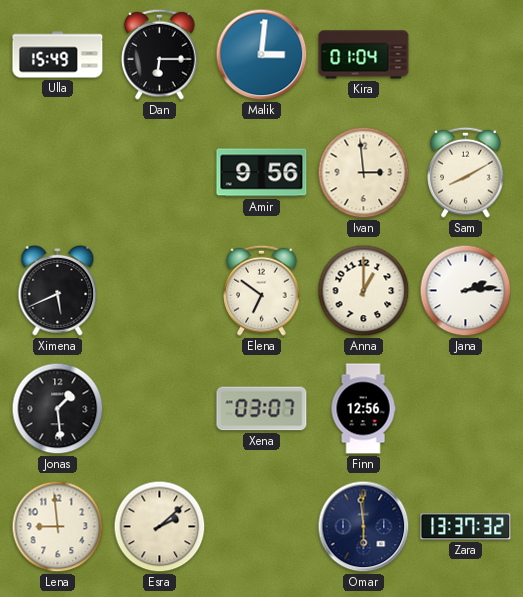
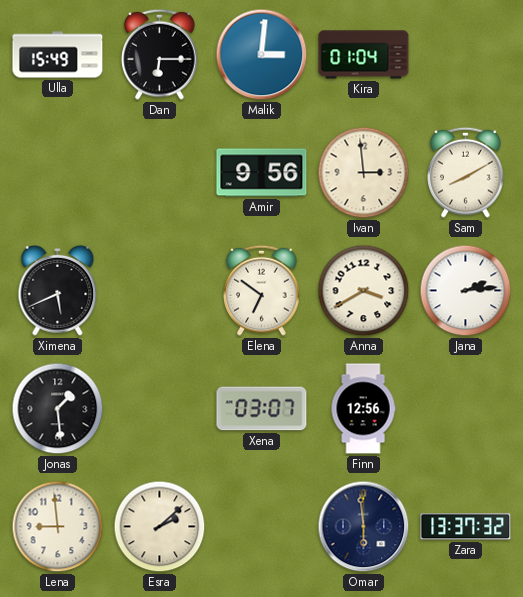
Anna: 1:00 -> 3:40 (364, 291)
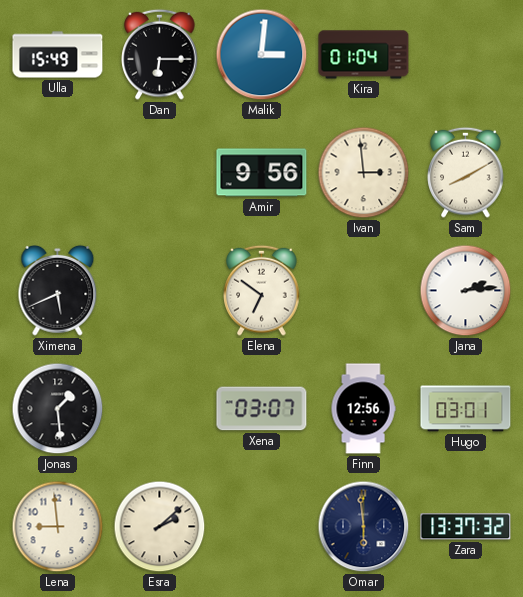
Anna: 3:40 -> none (364, 291)
Hugo: none -> 03:01 (466, 409)
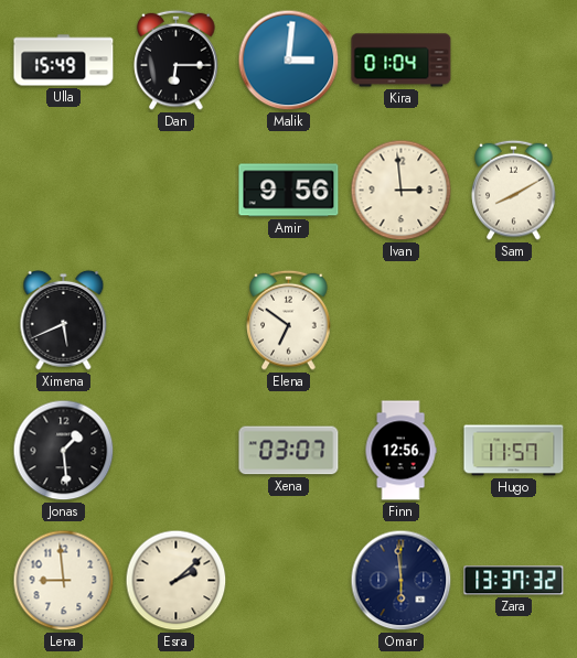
Jana: 2:14 -> none (466, 291)
Hugo: 03:01 -> 11:57 (514, 451)
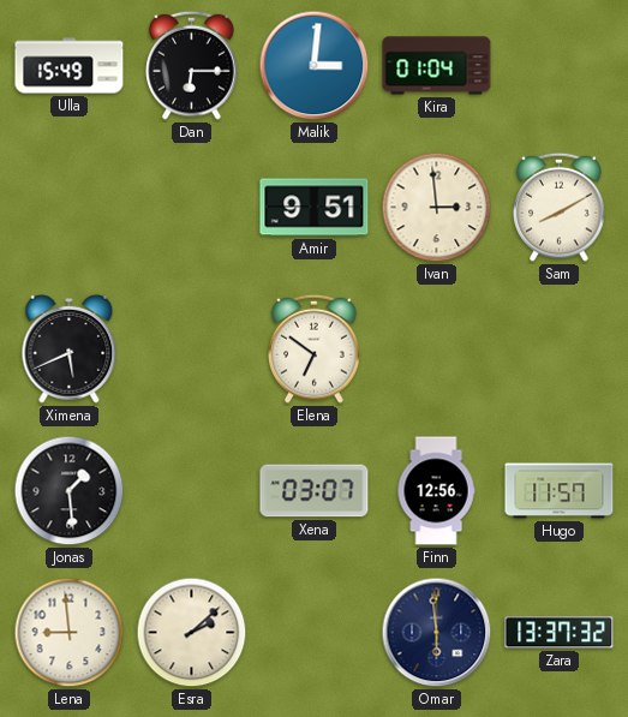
Amir: 9:56 -> 9:51 (315, 208)
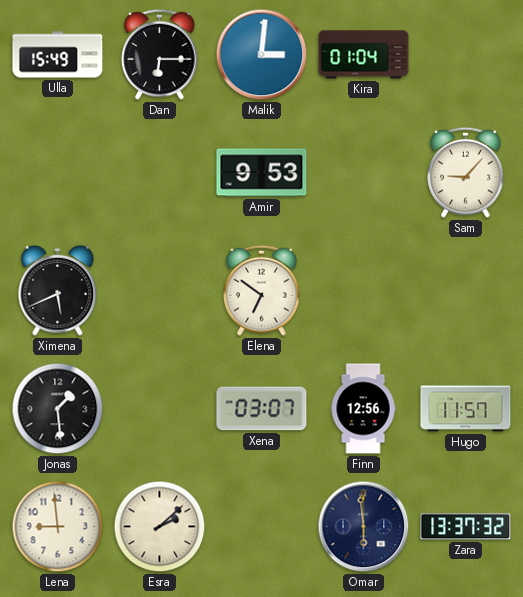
Amir: 9:51 -> 9:53 (262, 173)
Ivan: 2:59 -> none (437, 208)
Sam: 8:10 -> 9:07 (466, 172)
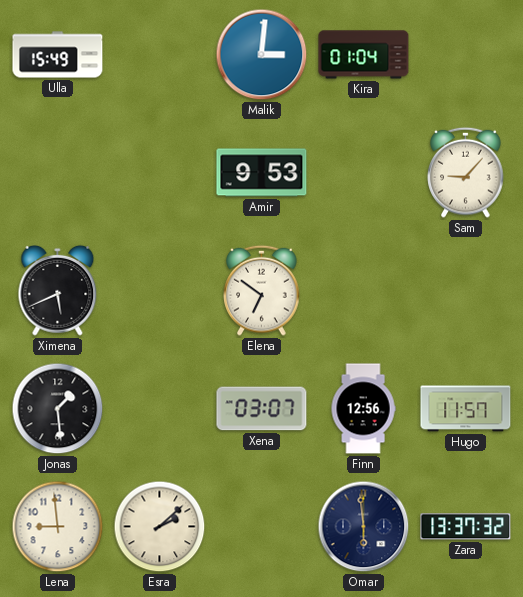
Dan: 6:15 -> none (160, 54)
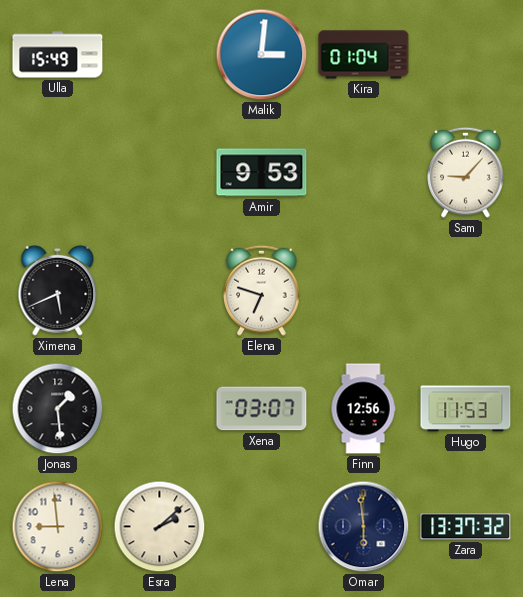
Elena: 6:51 -> 6:48 (262, 290)
Hugo: 11:57 -> 11:53 (466, 409)
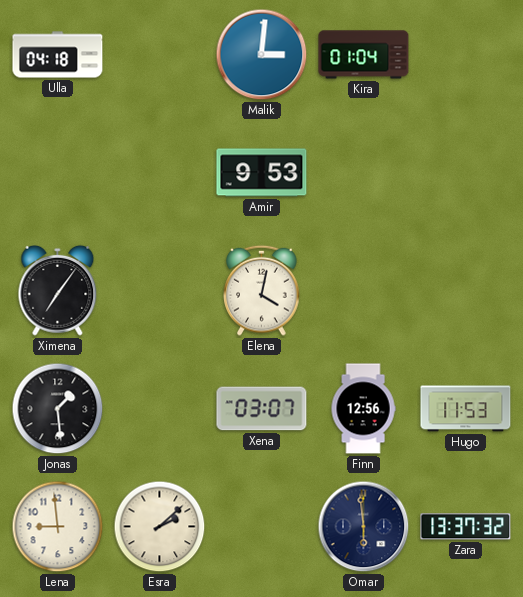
Ulla: 15:49 -> 04:18 (58, 55)
Sam: 9:07 -> none (466, 172)
Ximena: 5:41 -> 7:06 (58, 290)
Elena: 6:48 -> 4:02 (262, 290)
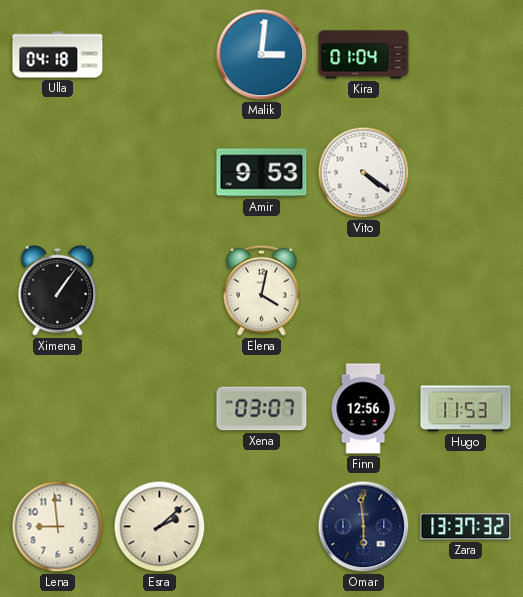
Vito: none -> 4:21 (364, 173)
Ximena: 7:06 -> 1:06 (58, 290)
Jonas: 1:29 -> none (58, 409)
